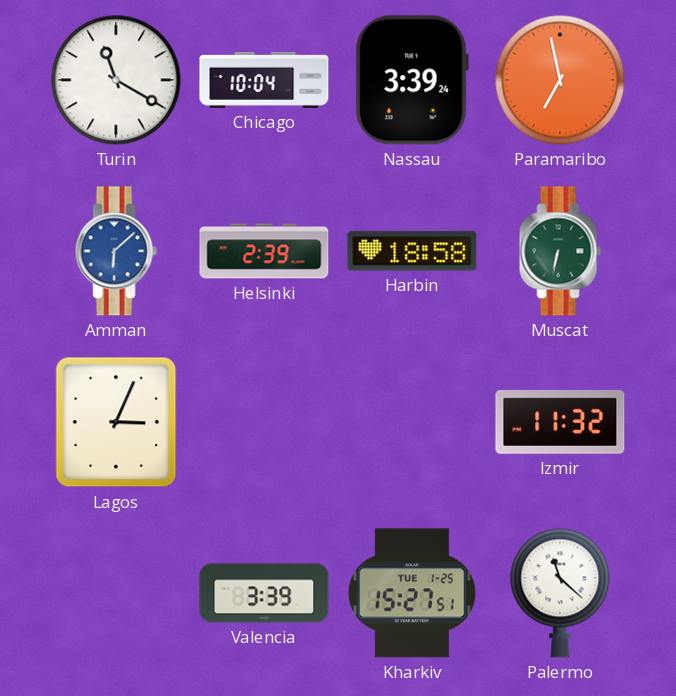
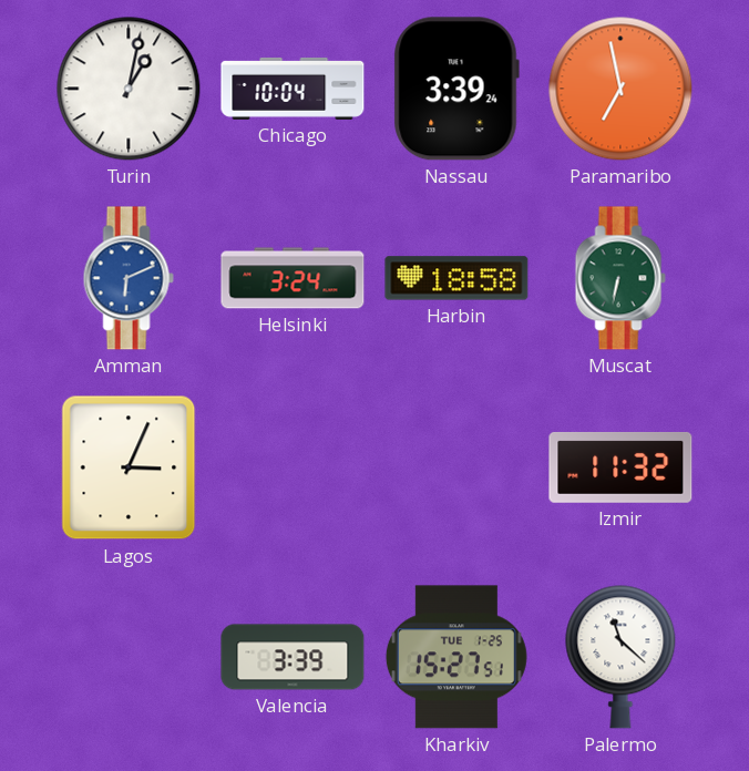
Turin: 11:20 -> 1:02 (129, 89)
Amman: 6:08 -> 6:11 (129, 278)
Helsinki: 2:39 -> 3:24 (293, 278)
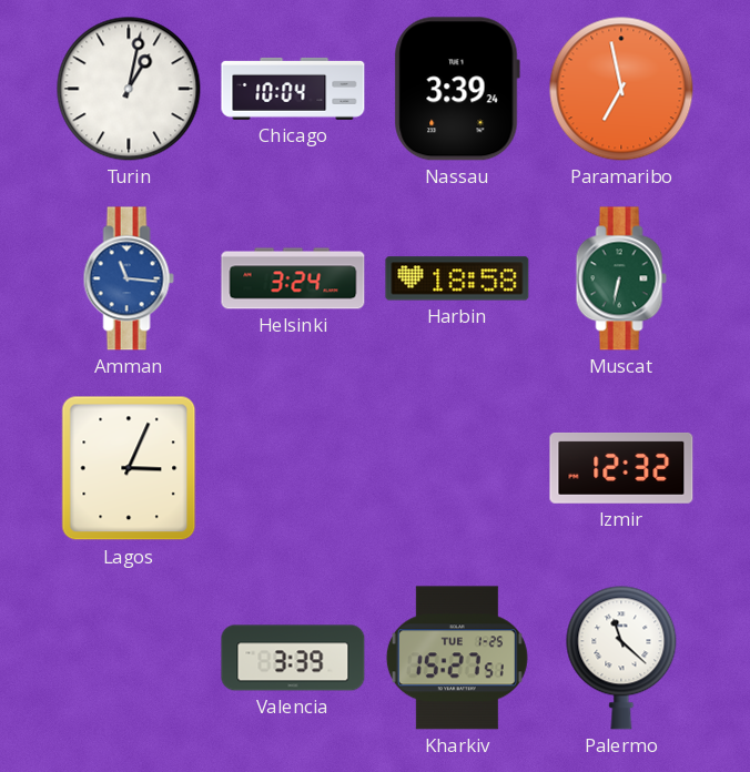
Amman: 6:11 -> 11:16 (129, 278)
Izmir: 11:32 -> 12:32 (621, 468)
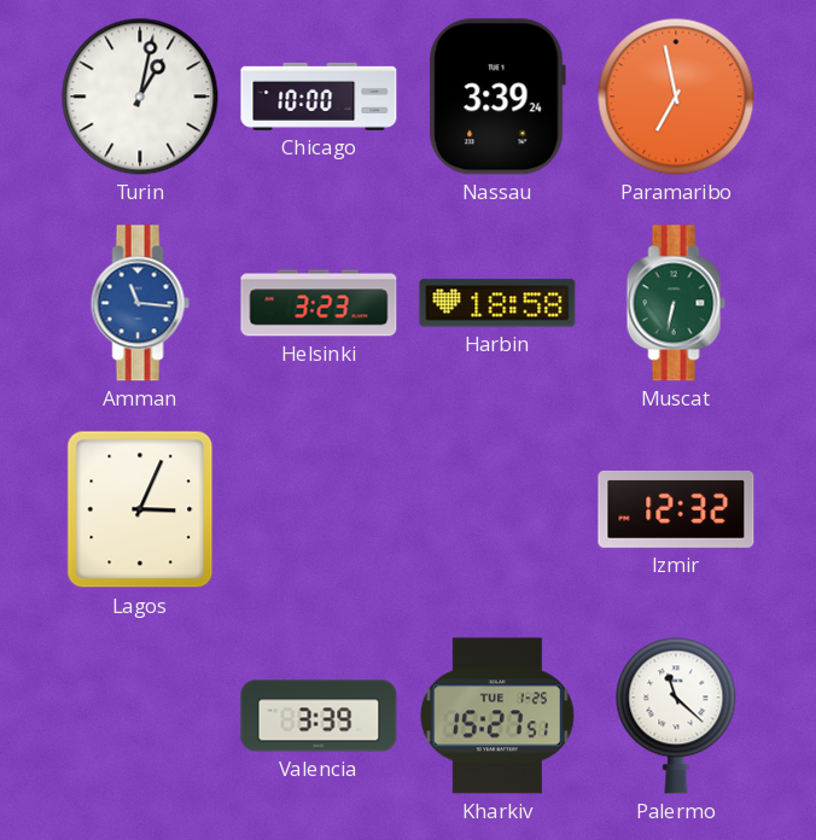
Chicago: 10:04 -> 10:00 (319, 97)
Helsinki: 3:24 -> 3:23 (319, 303)
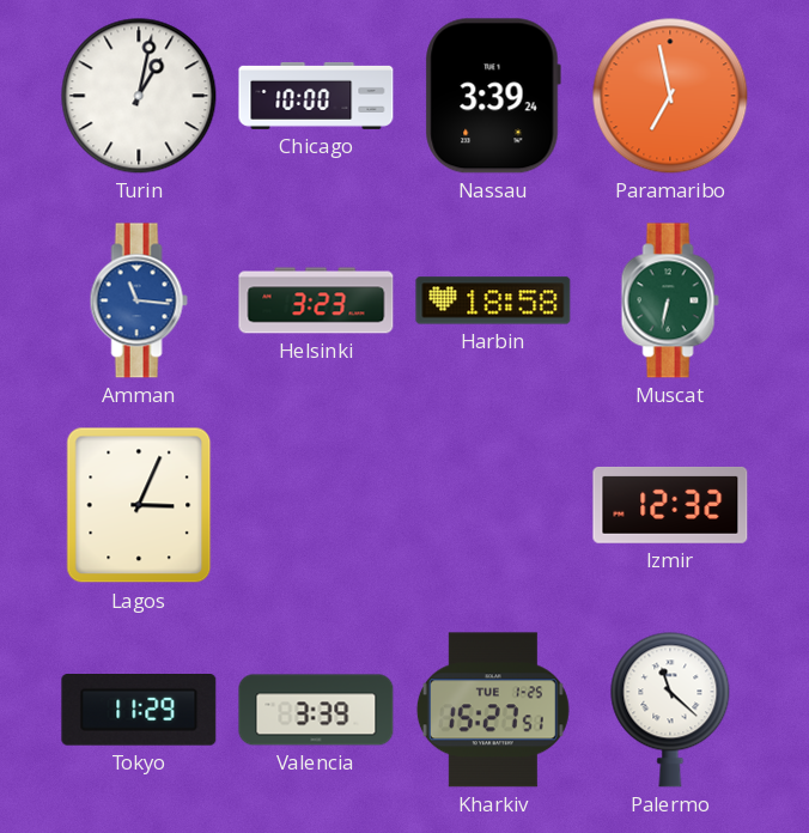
Tokyo: none -> 11:29 (139, 711)
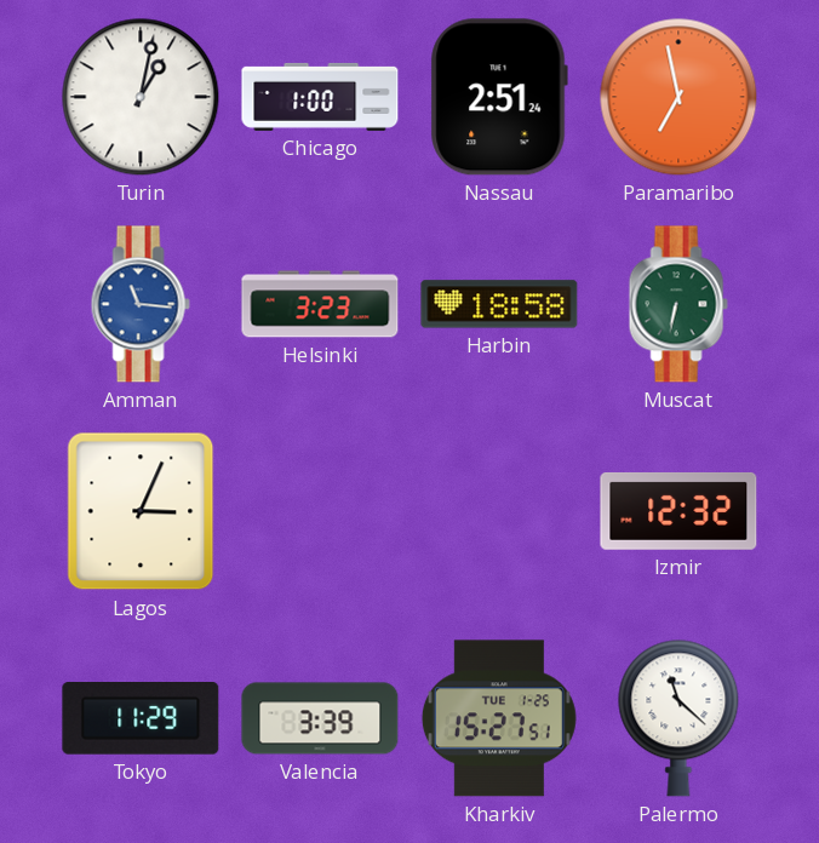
Chicago: 10:00 -> 1:00 (320, 97)
Nassau: 3:39 -> 2:51 (499, 97)
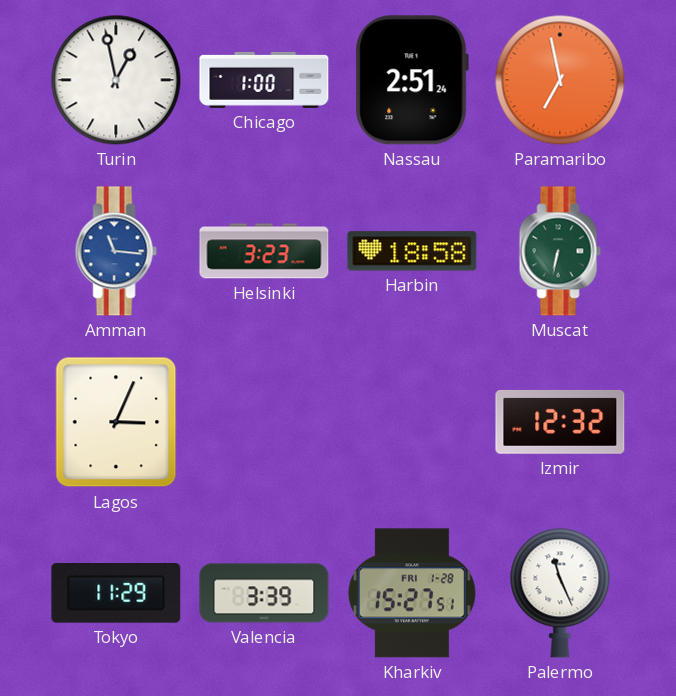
Turin: 1:02 -> 12:58 (116, 80)
Kharkiv date: TUE 1-25 -> FRI 1-28 (412, 593)
Palermo: 11:22 -> 11:26 (560, 593)
